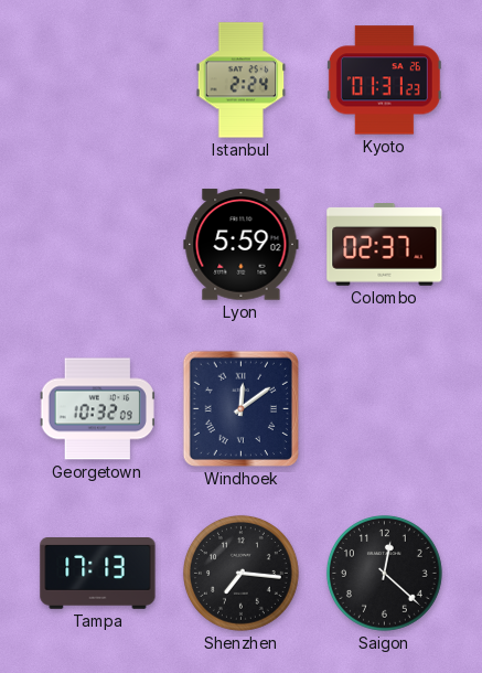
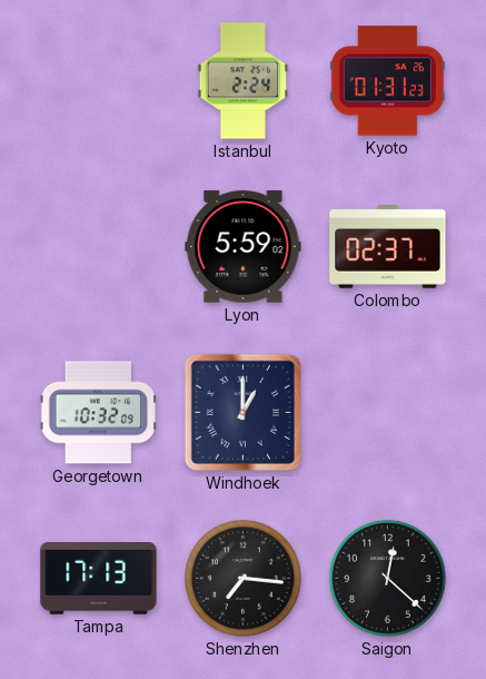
Windhoek: 12:09 -> 1:00 (242, 412)
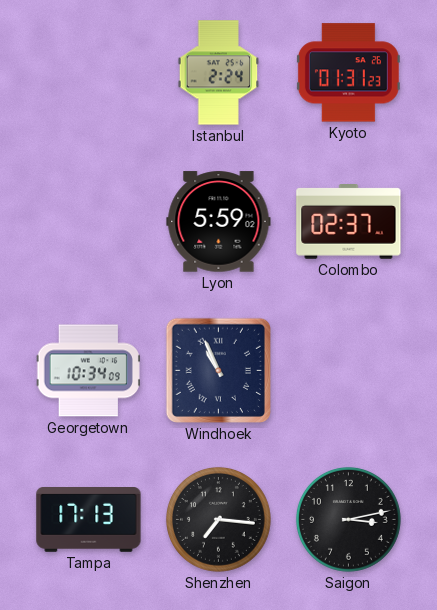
Georgetown: 10:32 -> 10:34 (88, 371)
Windhoek: 1:00 -> 10:56 (218, 370)
Saigon: 12:22 -> 3:13 (348, 519)
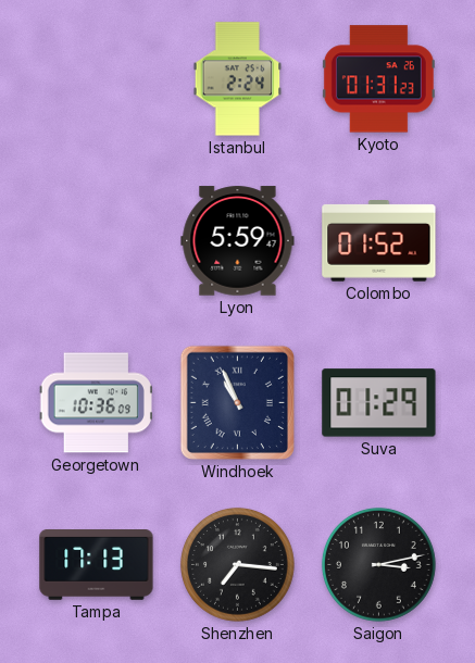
Lyon: 5:59:02 -> 5:59:47 (238, 241)
Colombo: 02:37 -> 01:52 (379, 241)
Georgetown: 10:34 -> 10:36 (96, 403)
Suva: none -> 01:29 (379, 403)
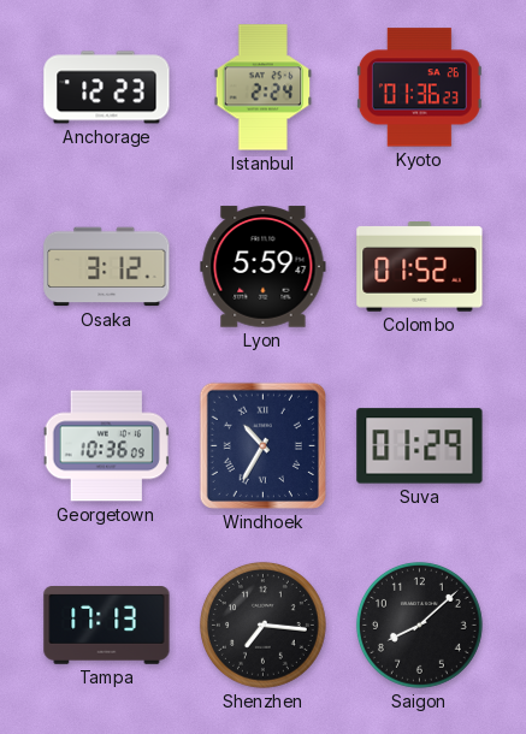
Anchorage: none -> 12:23 (107, 88)
Kyoto: 01:31 -> 01:36 (419, 88)
Osaka: none -> 3:12 (107, 267)
Windhoek: 10:56 -> 10:35 (262, 445)
Saigon: 3:13 -> 8:08 (419, 625)
